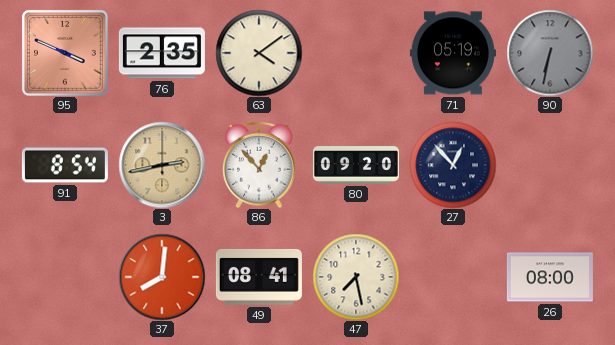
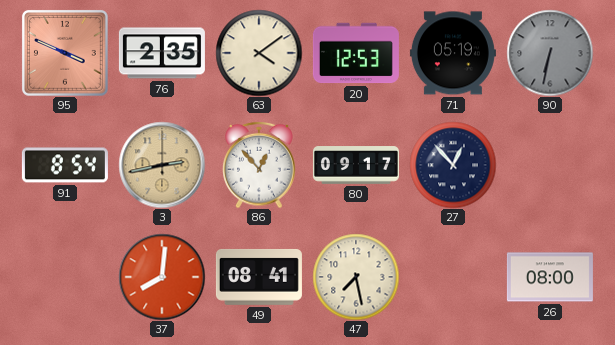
20: none -> 12:53 (356, 53)
80: 09:20 -> 09:17 (356, 165)
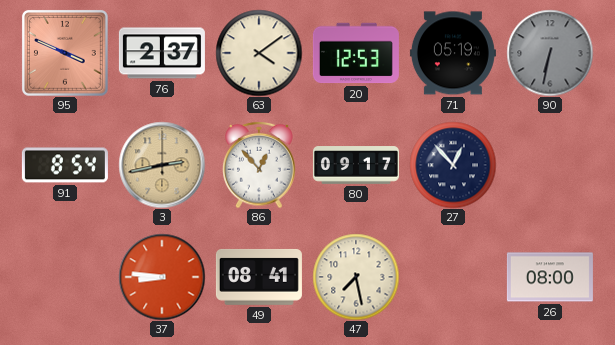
76: 2:35 -> 2:37 (162, 53)
37: 8:01 -> 8:46 (162, 277)
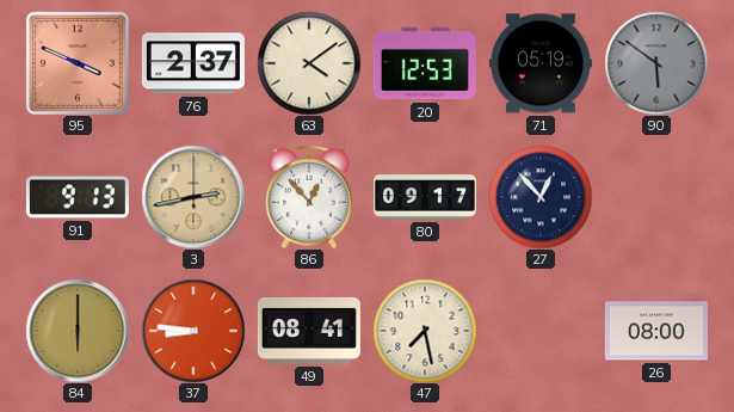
90: 6:32 -> 5:51 (656, 63)
91: 8:54 -> 9:13 (78, 197)
84: none -> 6:00 (78, 331)
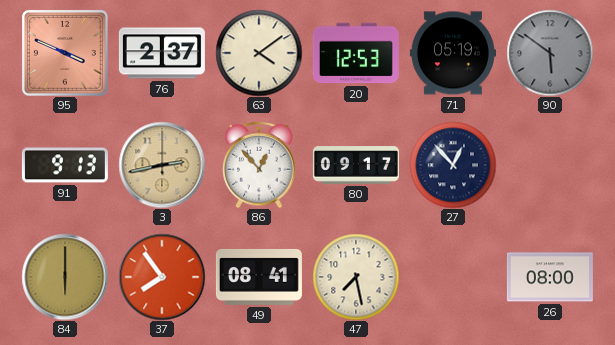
37: 8:46 -> 7:54 (162, 277)
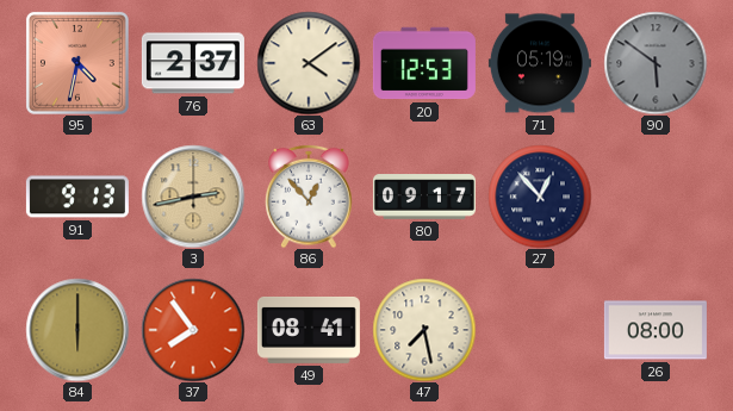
95: 3:49 -> 4:32 (77, 63)
